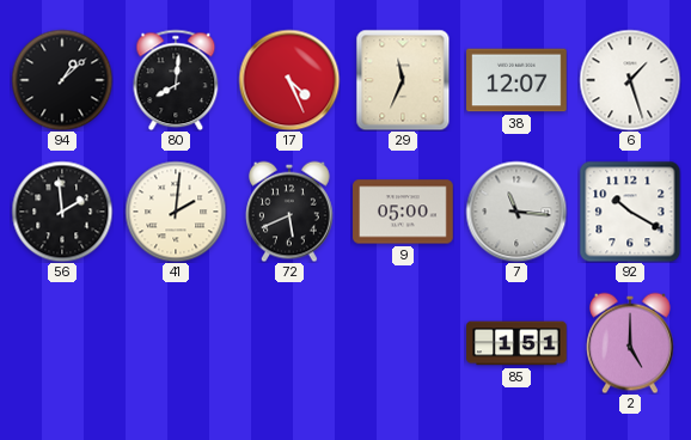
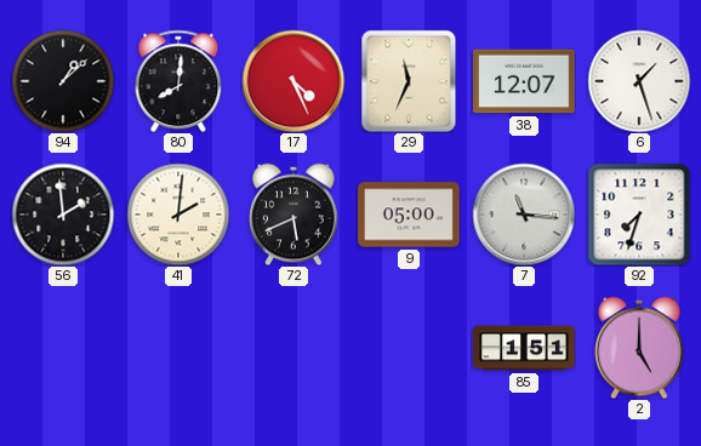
92: 10:20 -> 7:33 (639, 215)
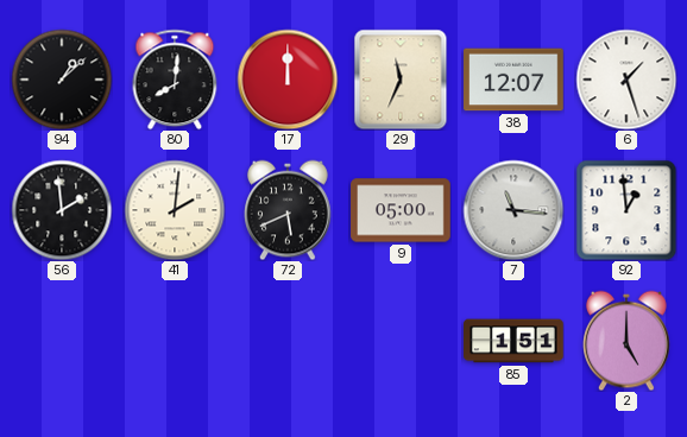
17: 4:26 -> 12:00 (288, 80)
92: 7:33 -> 12:59 (626, 210)
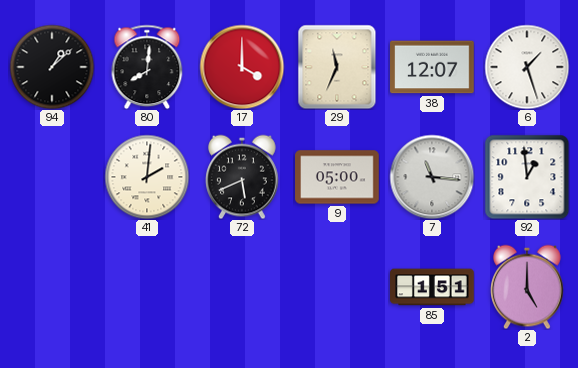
17: 12:00 -> 4:00 (242, 67)
56: 1:59 -> none (62, 210)
